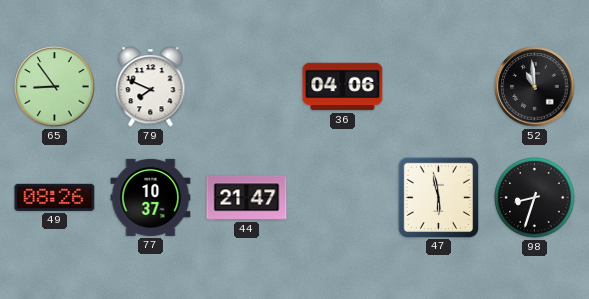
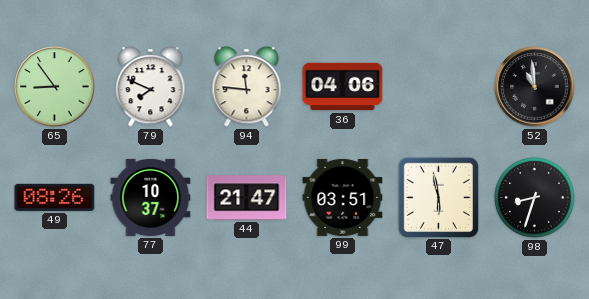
94: none -> 11:46 (247, 87)
99: none -> 03:51 (343, 197)
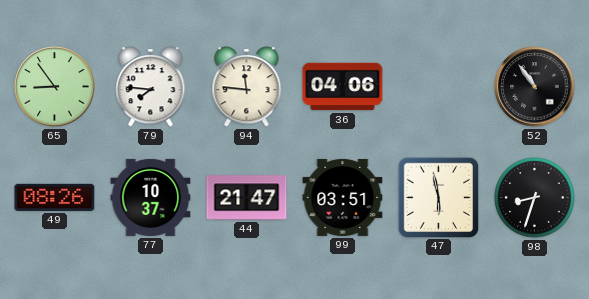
79: 7:49 -> 7:46 (151, 87)
52: 10:59 -> 10:54 (535, 87)
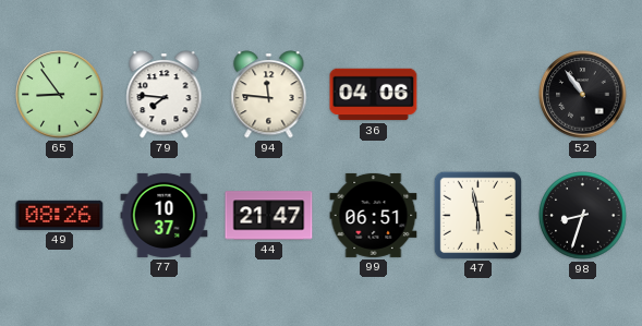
99: 03:51 -> 06:51 (374, 215)
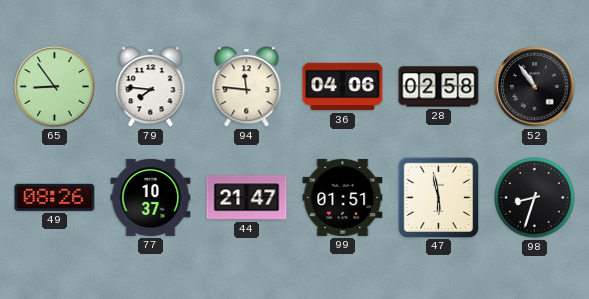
28: none -> 02:58 (439, 87)
99: 06:51 -> 01:51 (343, 197)
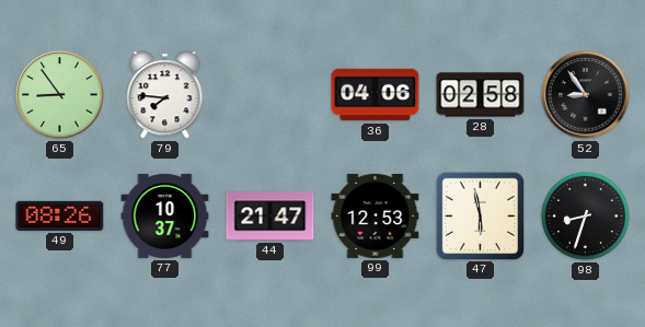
94: 11:46 -> none (247, 87)
52: 10:54 -> 8:54 (586, 95)
99: 01:51 -> 12:53 (376, 215)
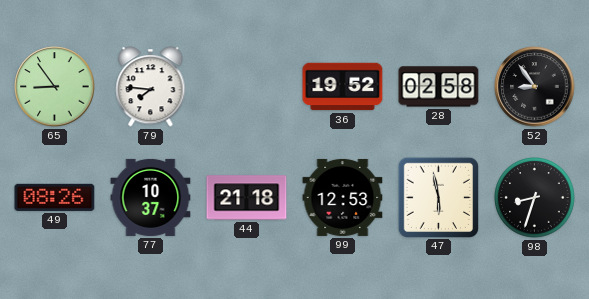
36: 04:06 -> 19:52 (343, 87)
44: 21:47 -> 21:18 (247, 198)
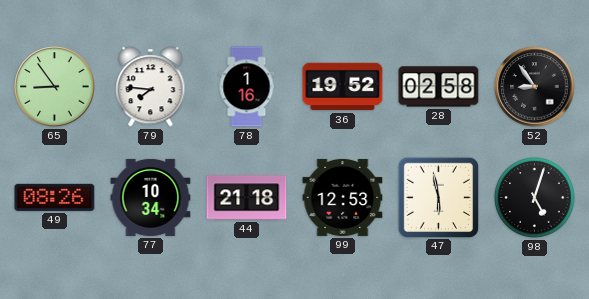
78: none -> 1:16 (247, 87)
77: 10:37 -> 10:34 (151, 197)
98: 8:33 -> 5:03 (535, 198)
